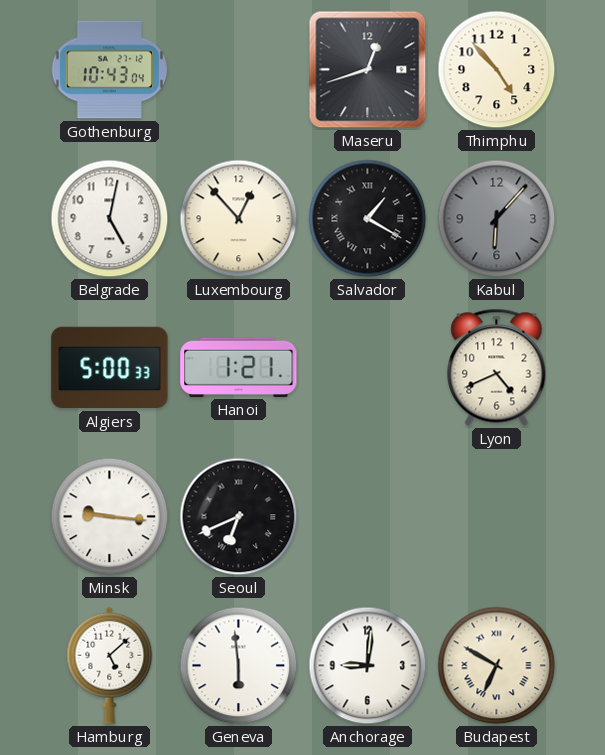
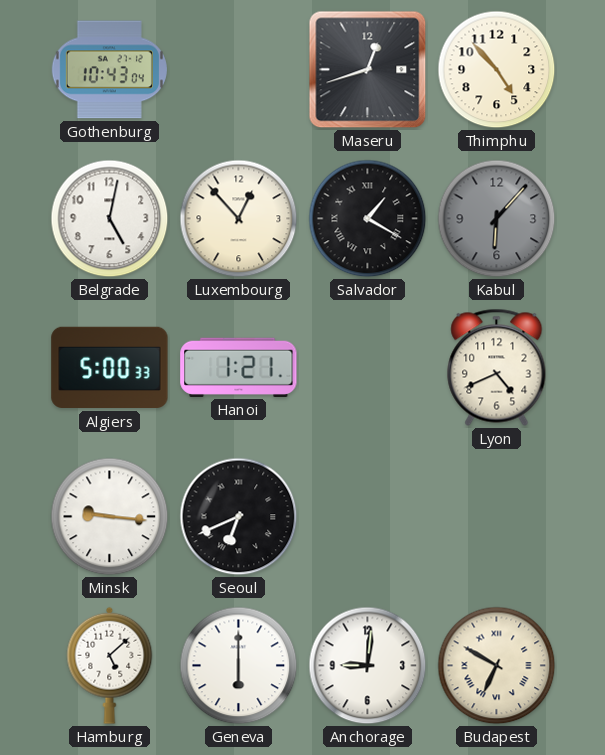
Geneva: 5:59 -> 6:00 (239, 666)
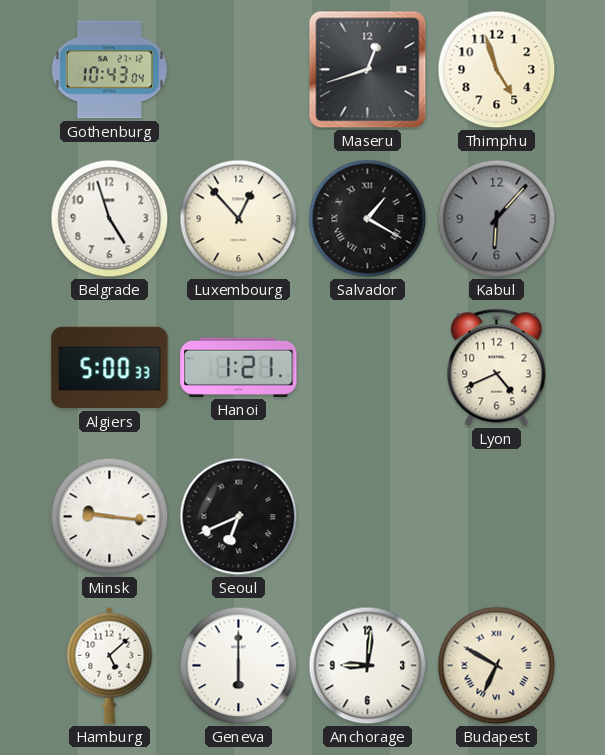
Thimphu: 4:53 -> 4:57 (497, 70)
Belgrade: 5:02 -> 4:57 (110, 219)
